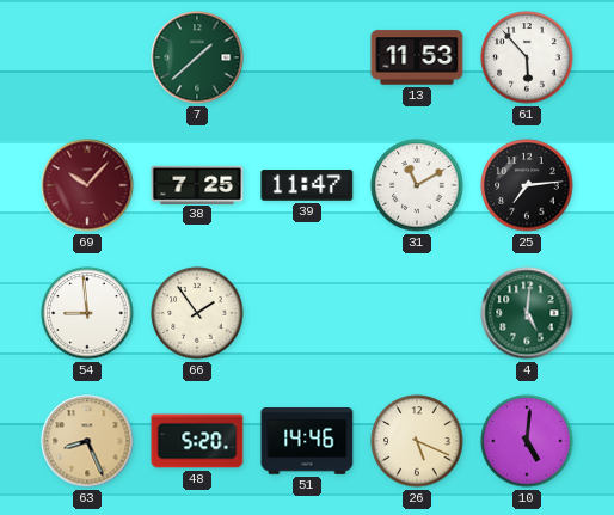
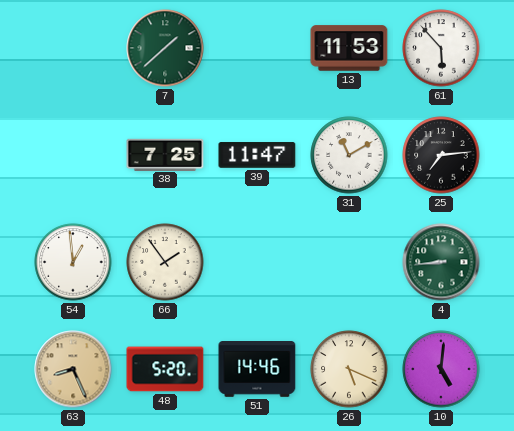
69: 10:07 -> none (87, 185)
54: 8:59 -> 12:59 (73, 262)
4: 5:01 -> 8:44 (441, 262)
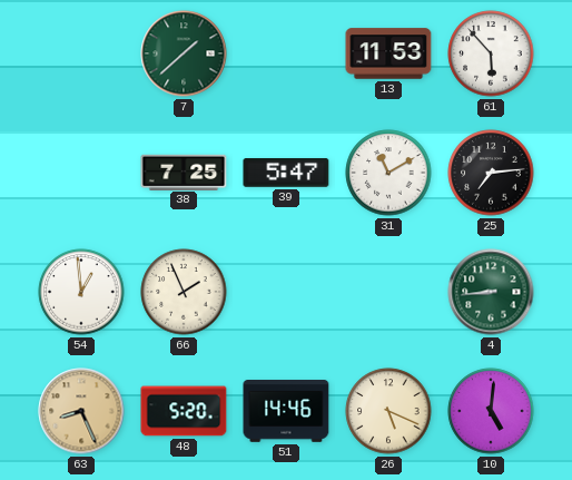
39: 11:47 -> 5:47 (286, 173)
66: 1:54 -> 1:56 (184, 292)
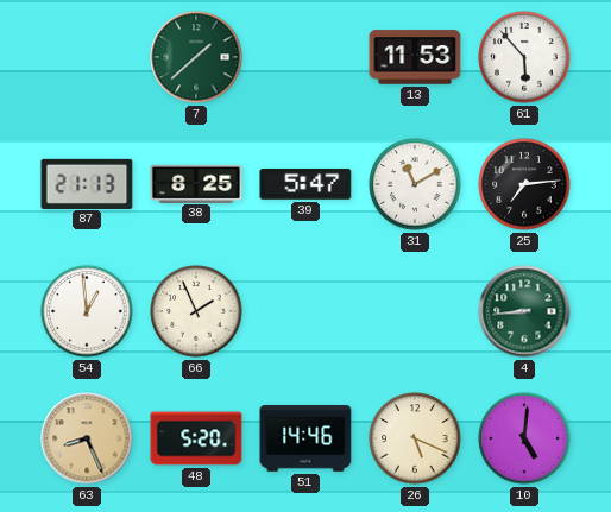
87: none -> 21:13 (87, 183)
38: 7:25 -> 8:25 (196, 183)
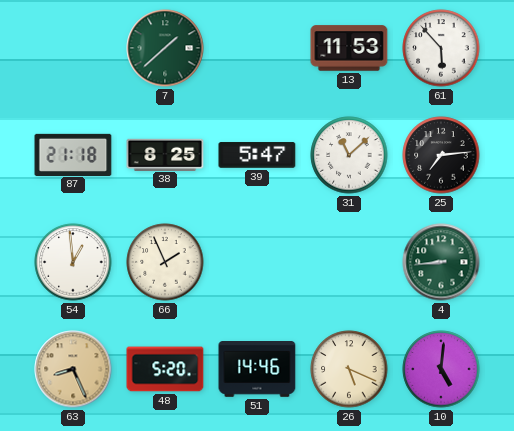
87: 21:13 -> 21:18 (73, 154)
31: 11:10 -> 11:08 (349, 155)
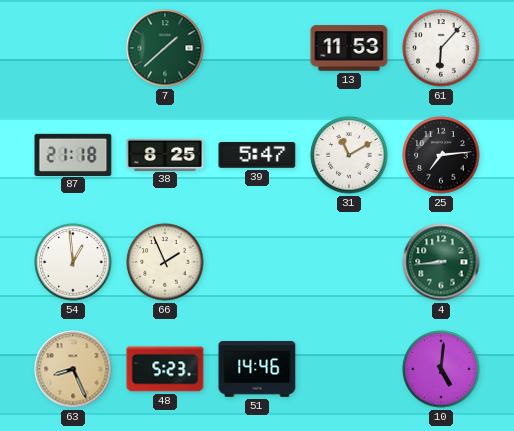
61: 5:53 -> 6:07 (441, 48)
31: 11:08 -> 11:10 (349, 155)
48: 5:20 -> 5:23 (165, 369)
26: 5:19 -> none (349, 369)
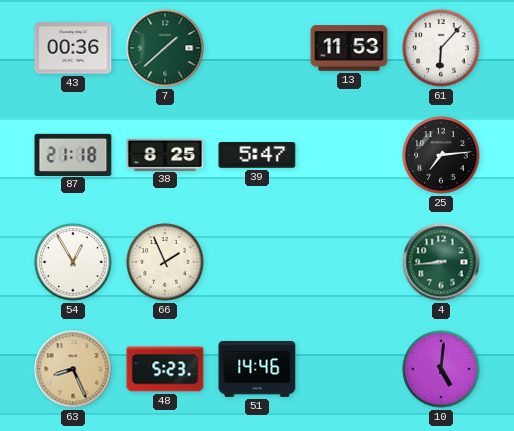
43: none -> 00:36 (73, 48)
31: 11:10 -> none (349, 155)
54: 12:59 -> 12:55 (73, 262)
